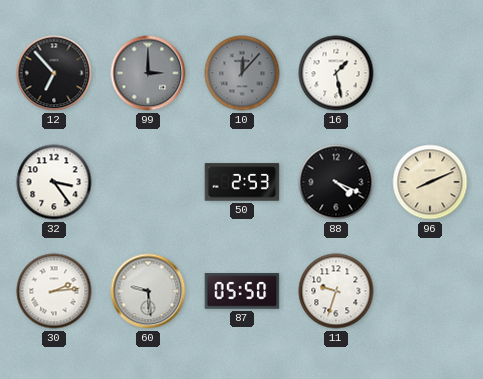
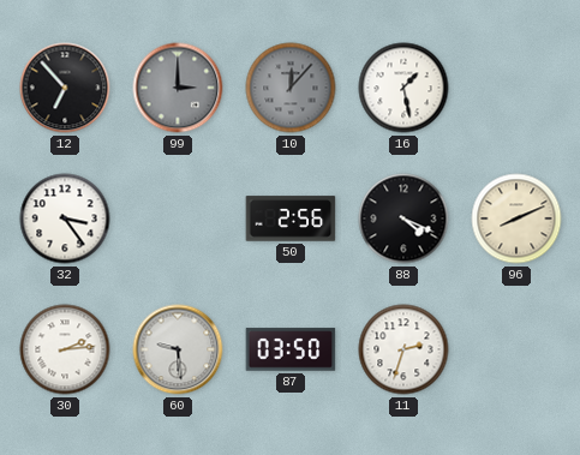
50: 2:53 -> 2:56 (291, 218)
87: 05:50 -> 03:50 (291, 349)
11: 9:33 -> 2:33 (403, 349)
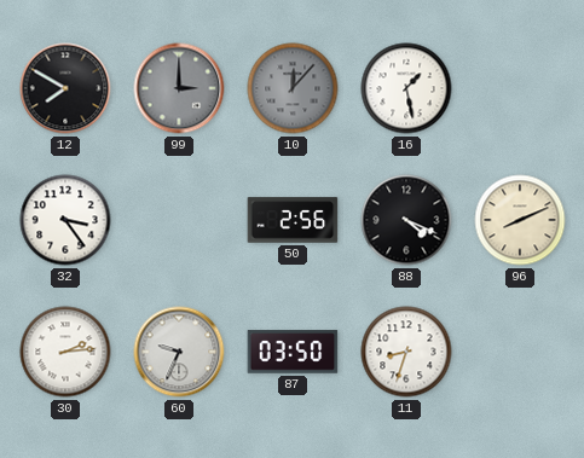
12: 6:53 -> 7:50 (65, 88)
60: 9:29 -> 9:34 (179, 352)
11: 2:33 -> 8:33 (406, 352)
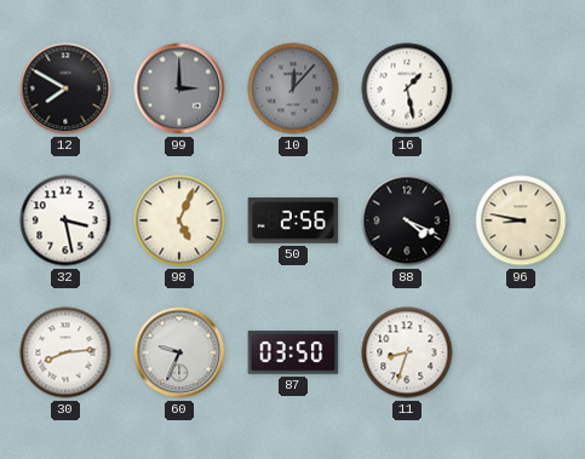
32: 3:24 -> 3:28 (65, 220)
98: none -> 5:04 (179, 220)
96: 8:11 -> 8:47 (521, 220)
30: 2:14 -> 8:14 (65, 352)
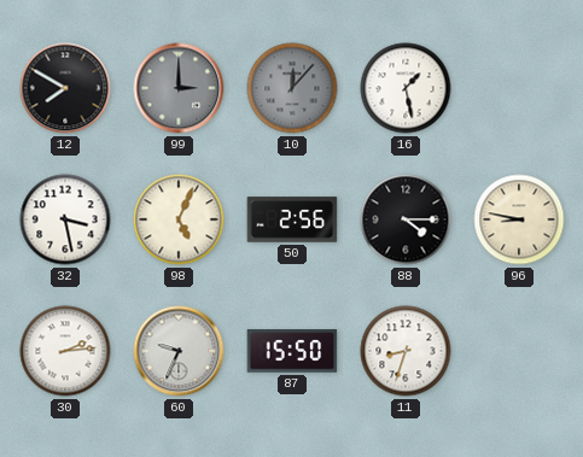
88: 4:19 -> 4:15 (406, 219)
30: 8:14 -> 2:14 (65, 351)
87: 03:50 -> 15:50 (292, 351)
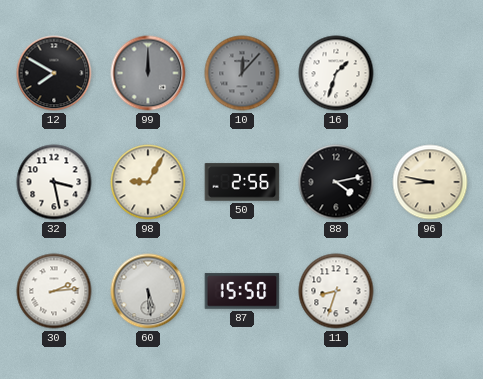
99: 3:00 -> 12:00 (148, 73)
16: 1:28 -> 1:33 (336, 73)
98: 5:04 -> 9:05 (148, 182)
88: 4:15 -> 4:13 (336, 182)
60: 9:34 -> 5:29 (148, 291)
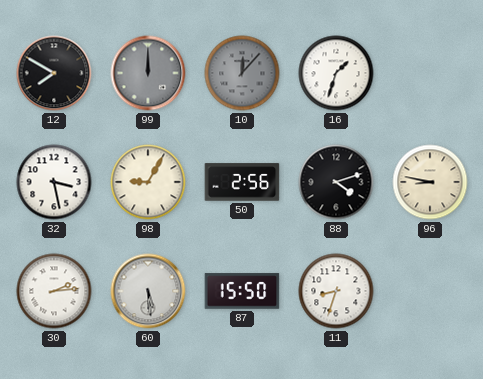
88: 4:13 -> 4:12 (336, 182)
